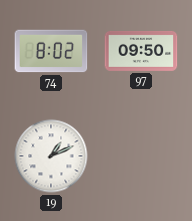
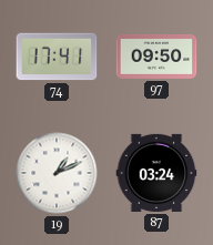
74: 8:02 -> 17:41 (57, 57)
87: none -> 03:24 (156, 173)
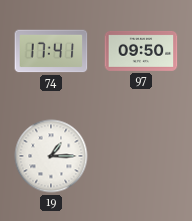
19: 1:11 -> 1:15 (51, 156)
87: 03:24 -> none (156, 173)
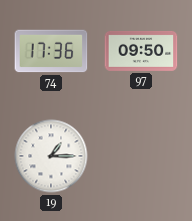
74: 17:41 -> 17:36 (51, 51)
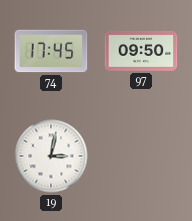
74: 17:36 -> 17:45 (51, 51)
19: 1:15 -> 3:02 (51, 156)
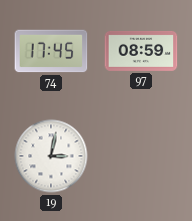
97: 09:50 -> 08:59 (141, 51)
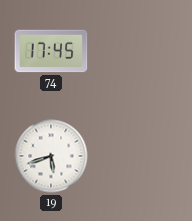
97: 08:59 -> none (141, 51)
19: 3:02 -> 5:42 (51, 156)
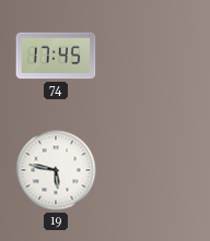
19: 5:42 -> 5:47 (56, 170)
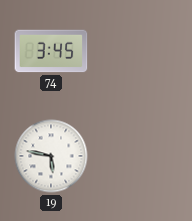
74: 17:45 -> 3:45 (51, 51)
